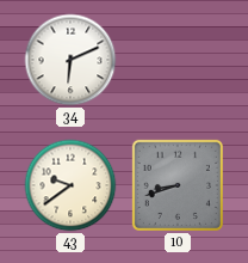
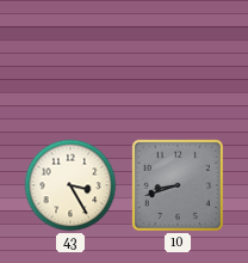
34: 6:11 -> none (70, 60)
43: 9:39 -> 3:25 (70, 185)
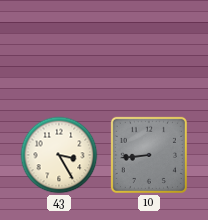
10: 8:42 -> 8:44 (149, 155)
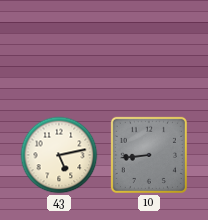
43: 3:25 -> 5:13 (59, 155)
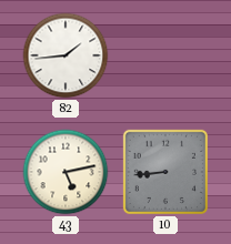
82: none -> 1:44 (66, 55)
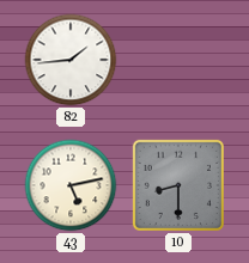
10: 8:44 -> 8:30 (178, 185)
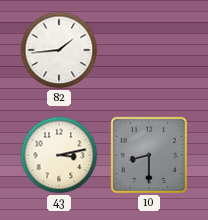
43: 5:13 -> 3:13 (59, 155)
